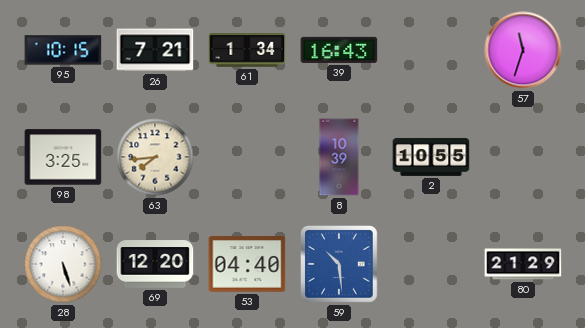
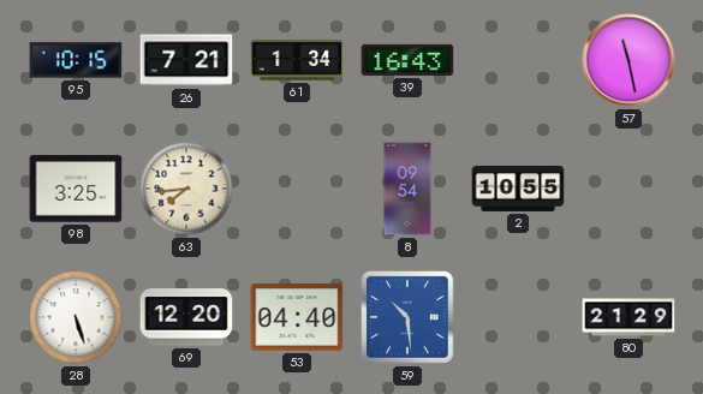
57: 11:33 -> 11:28 (628, 60)
8: 10:39 -> 09:54 (407, 189)
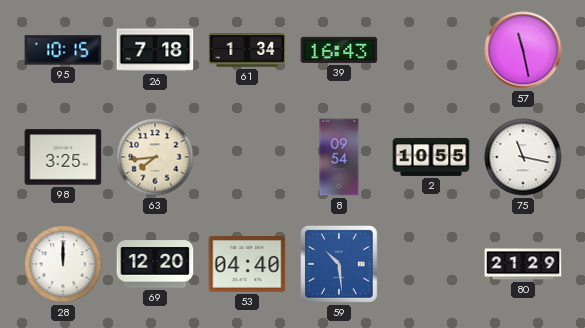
26: 7:21 -> 7:18 (155, 50)
75: none -> 11:17 (523, 157)
28: 5:27 -> 12:00 (63, 264)
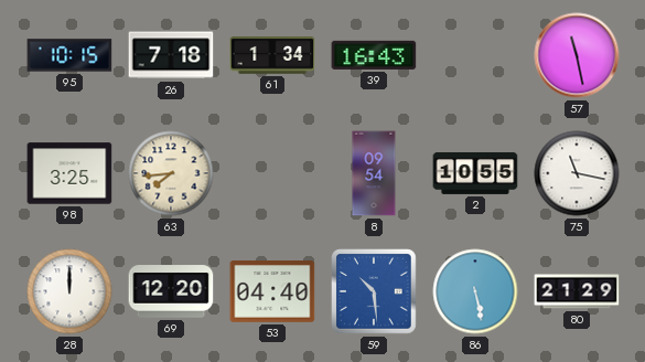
86: none -> 5:28 (475, 291)
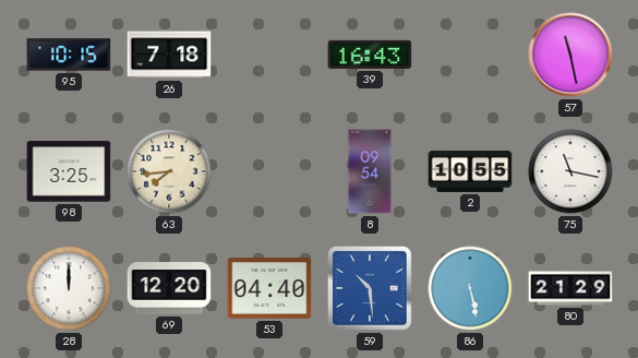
61: 1:34 -> none (272, 55)
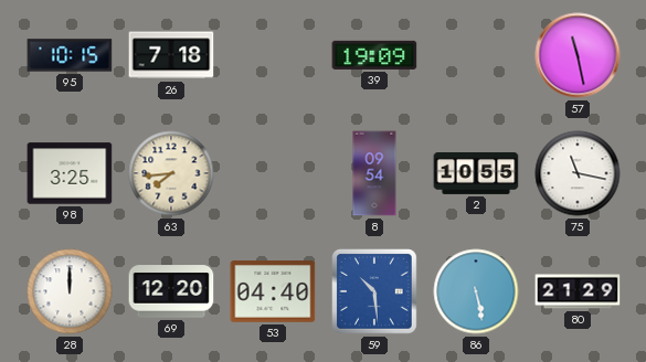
39: 16:43 -> 19:09 (374, 55)
